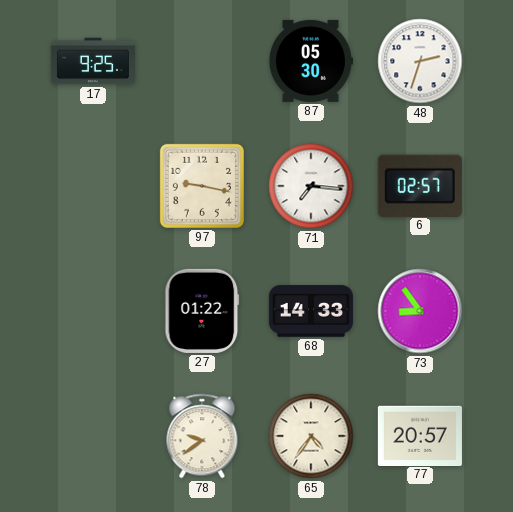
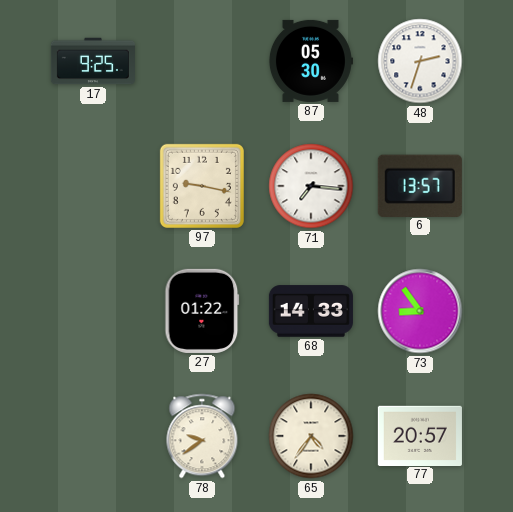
6: 02:57 -> 13:57 (420, 185)
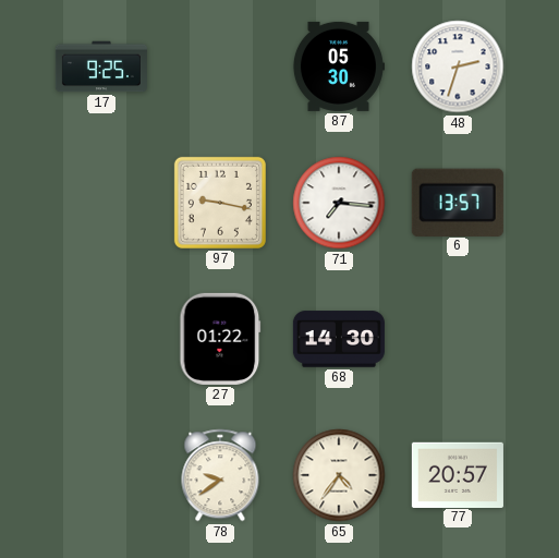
68: 14:33 -> 14:30 (339, 339)
73: 8:54 -> none (420, 311)
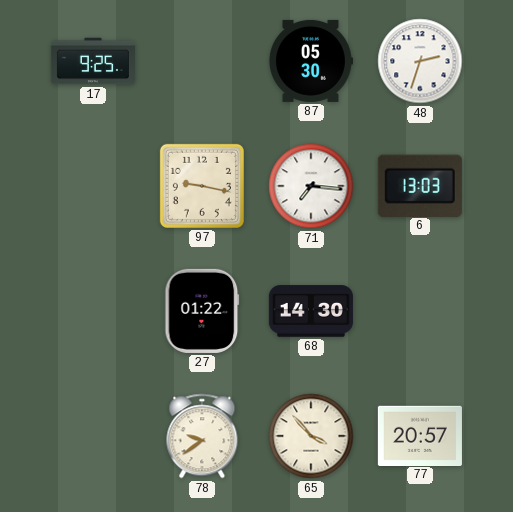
6: 13:57 -> 13:03 (420, 185)
65: 4:36 -> 3:53 (311, 436)
